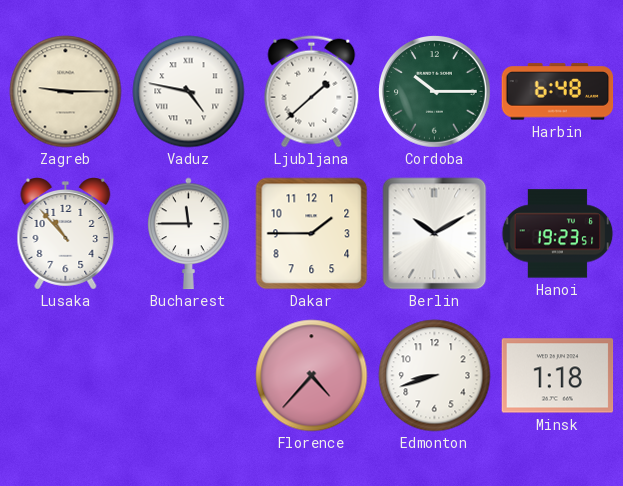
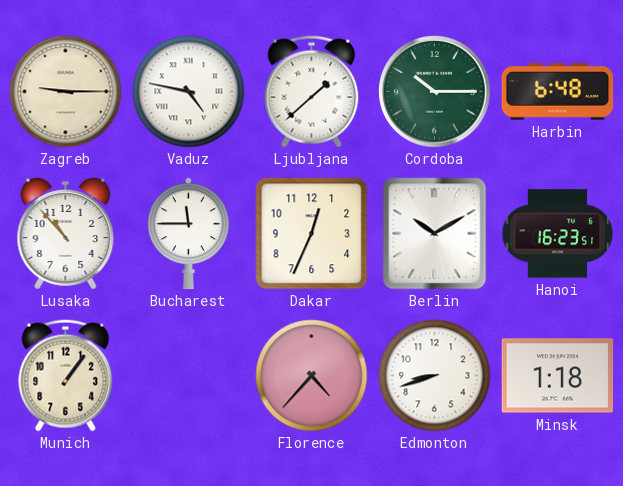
Dakar: 1:45 -> 12:34 (312, 234)
Hanoi: 19:23 -> 16:23 (558, 234)
Munich: none -> 1:06 (66, 376)
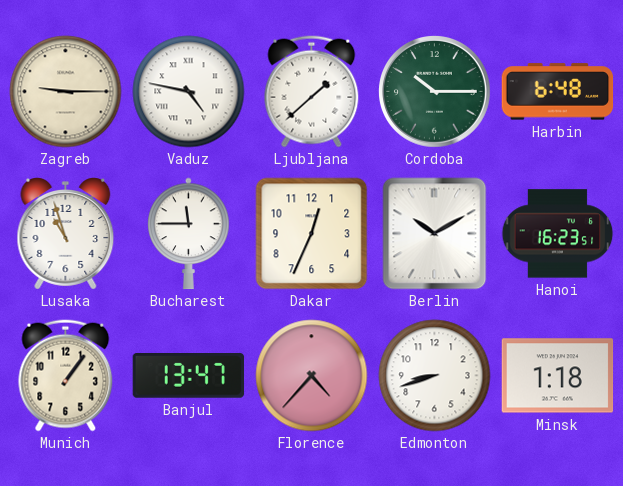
Lusaka: 10:53 -> 10:57 (66, 234)
Banjul: none -> 13:47 (188, 376)
